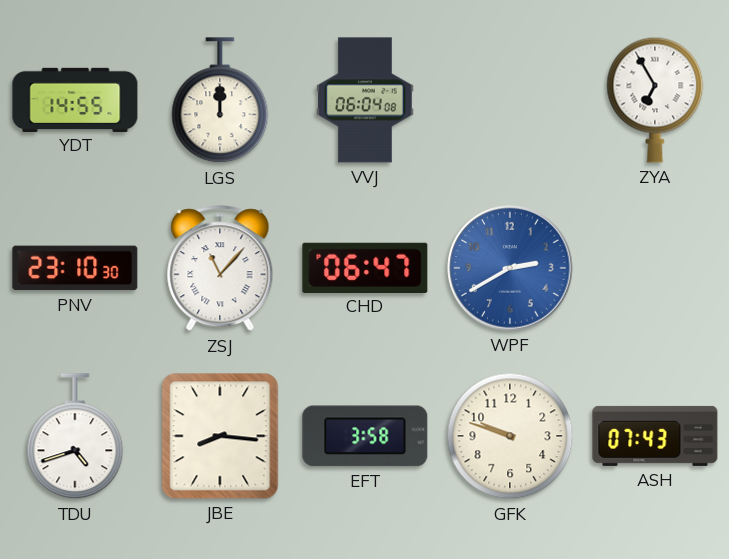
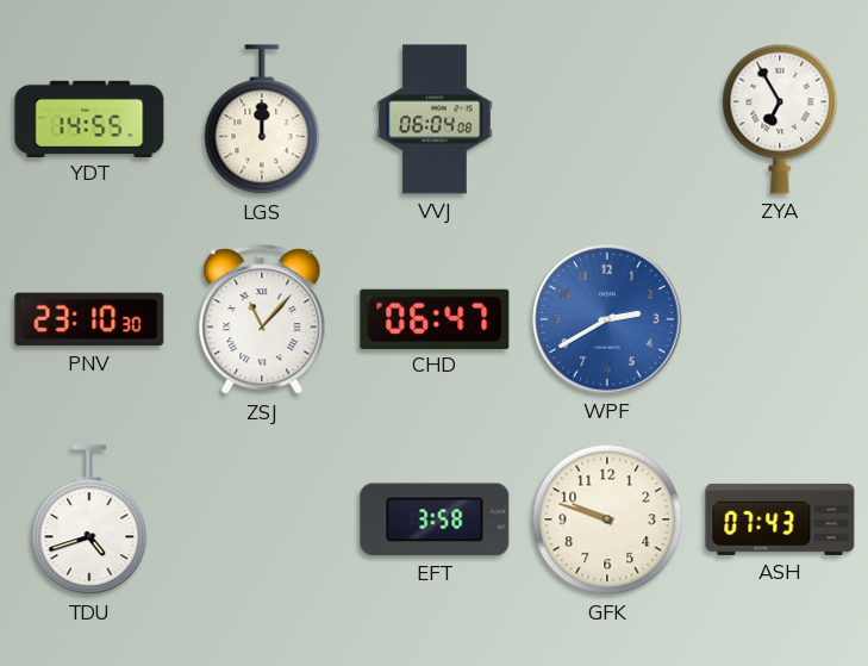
JBE: 8:16 -> none (220, 436)
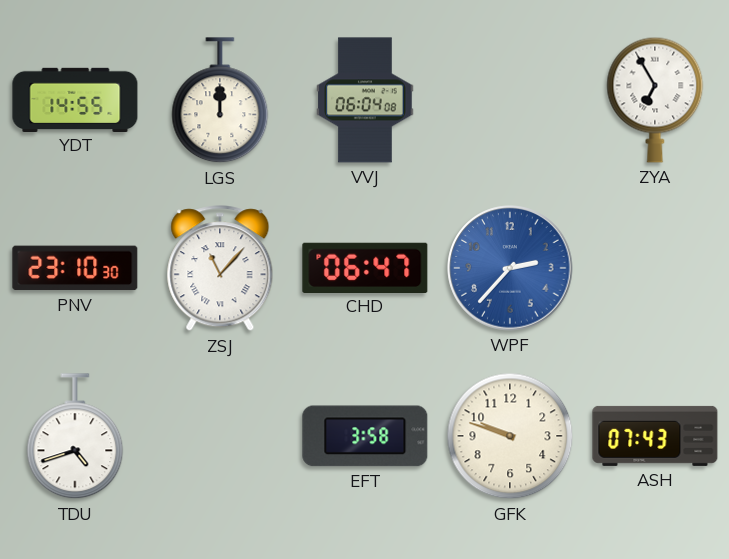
WPF: 2:40 -> 2:37 (510, 268)
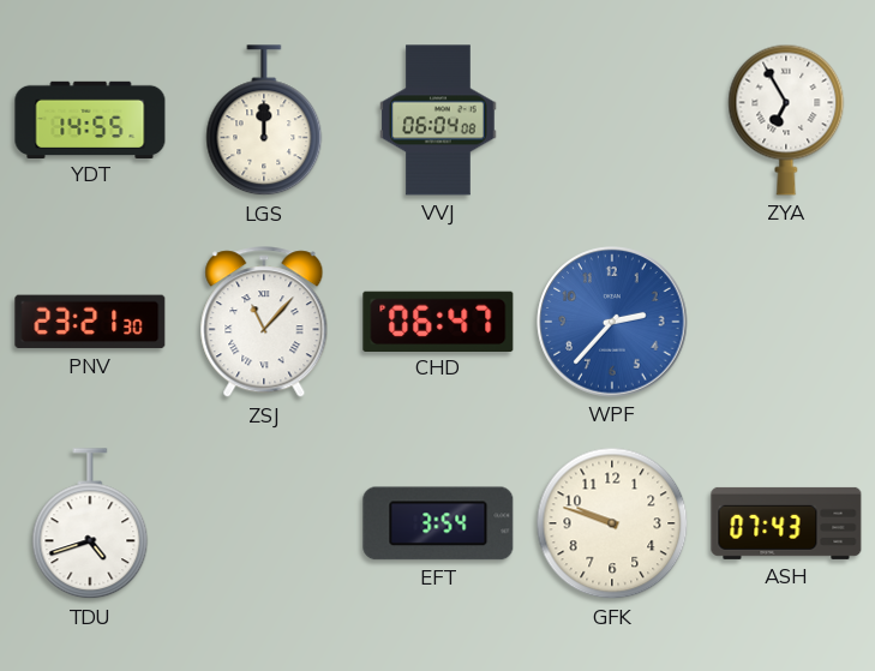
PNV: 23:10 -> 23:21 (90, 322)
EFT: 3:58 -> 3:54 (438, 523)
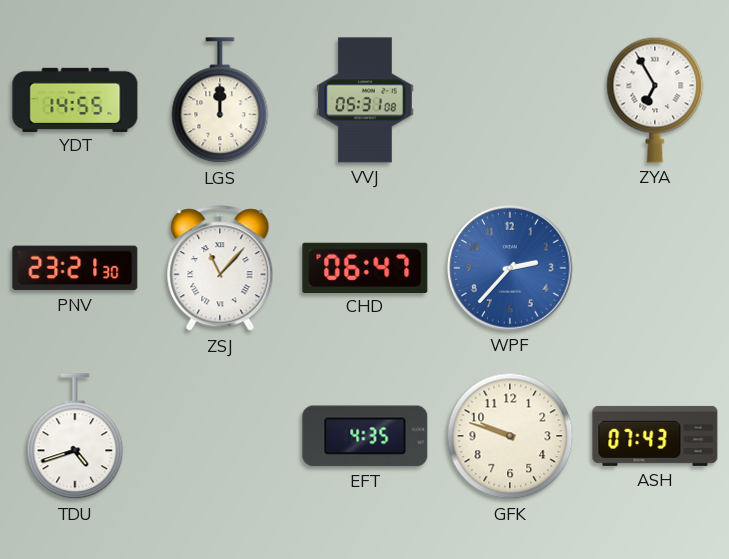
VVJ: 06:04 -> 05:31 (365, 100)
EFT: 3:54 -> 4:35 (365, 436)
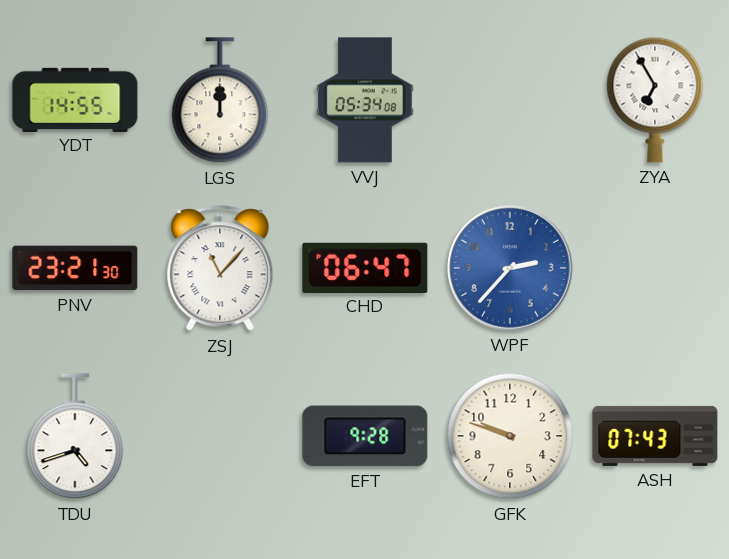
VVJ: 05:31 -> 05:34 (365, 100)
EFT: 4:35 -> 9:28 (365, 436)
